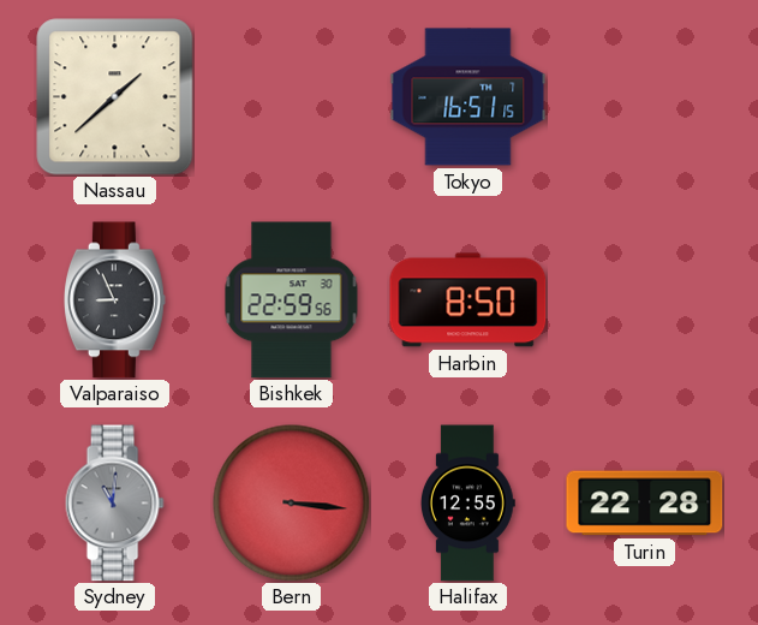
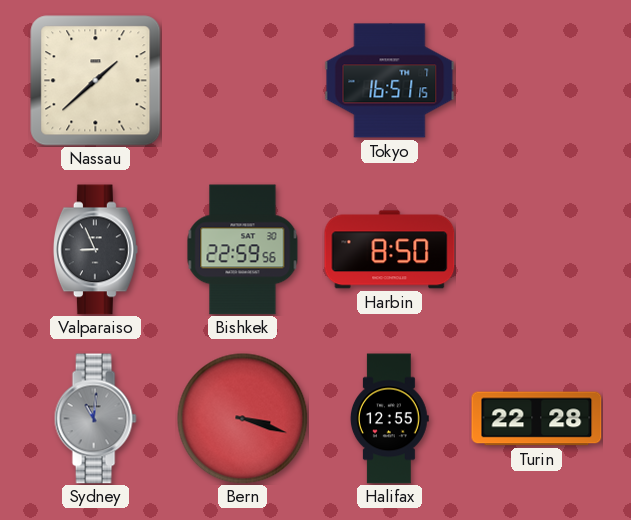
Bern: 3:16 -> 3:18 (243, 419)
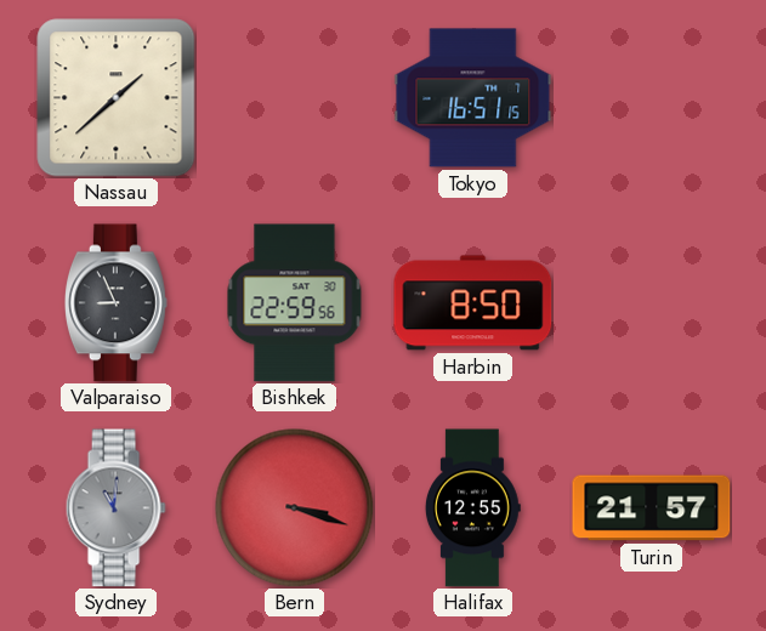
Turin: 22:28 -> 21:57 (652, 508)
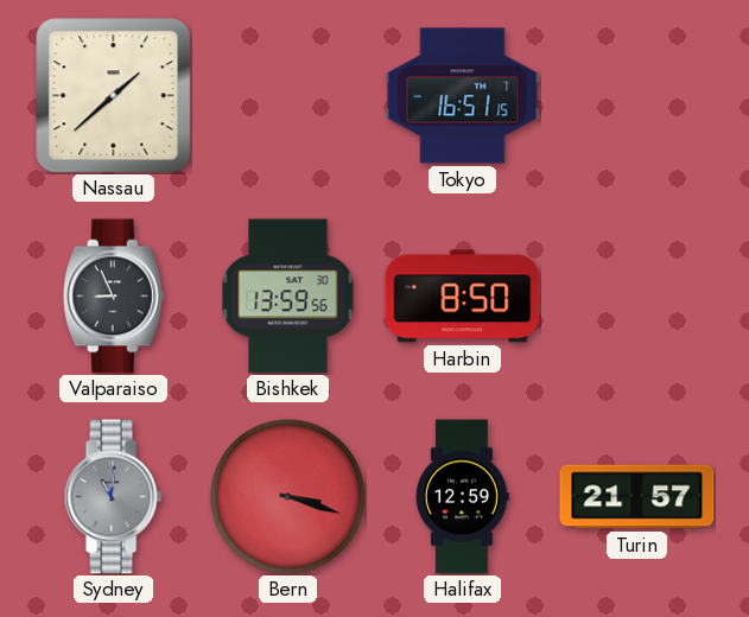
Bishkek: 22:59 -> 13:59 (288, 297)
Halifax: 12:55 -> 12:59 (462, 497)
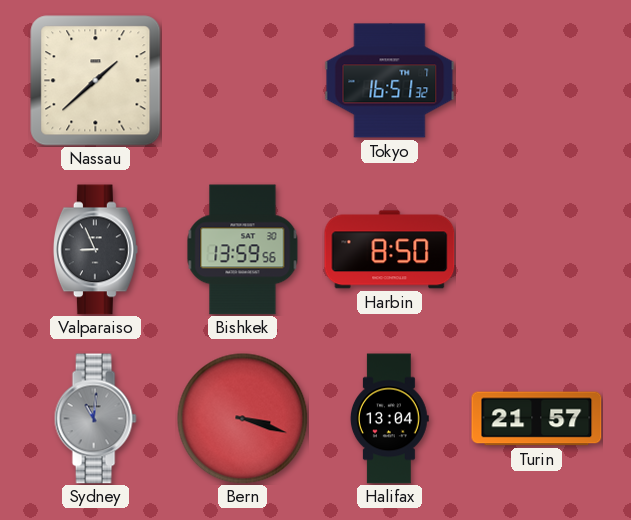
Tokyo: 16:51:15 -> 16:51:32 (390, 81)
Halifax: 12:59 -> 13:04 (389, 419)
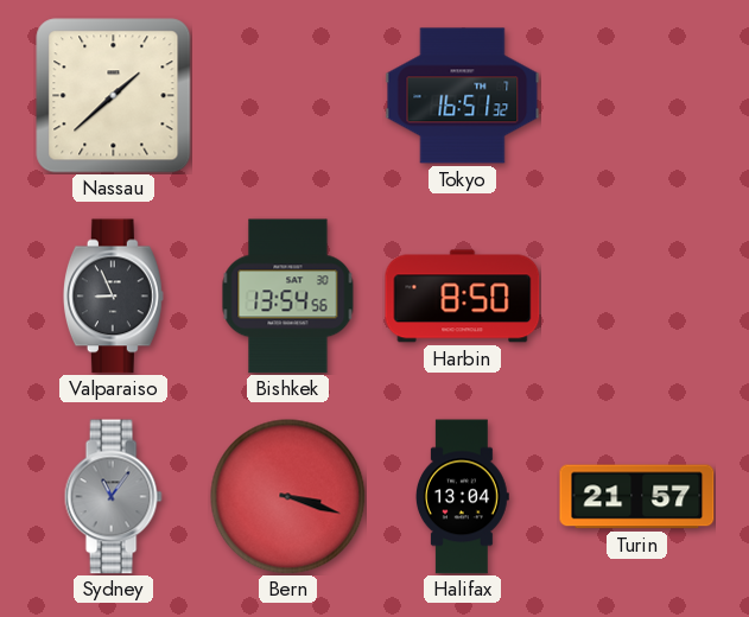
Bishkek: 13:59 -> 13:54 (288, 297)
Sydney: 11:01 -> 11:06 (113, 497)
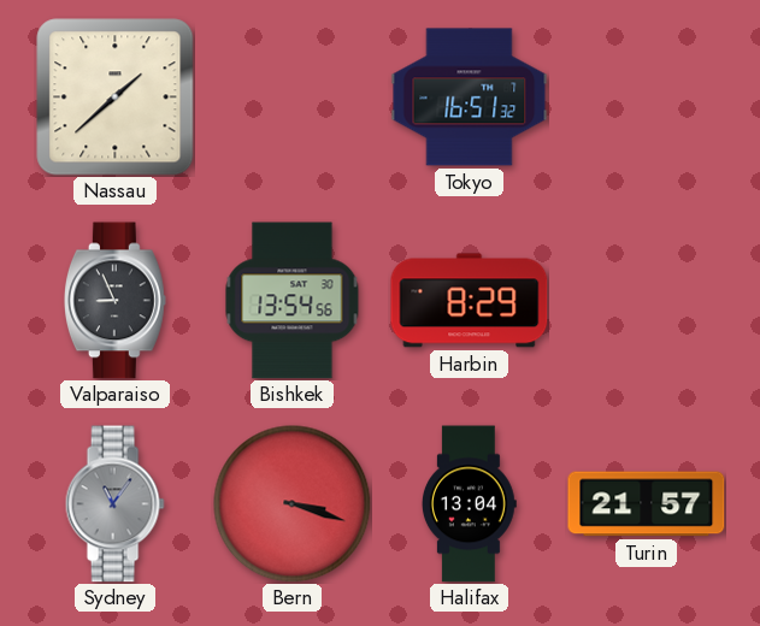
Harbin: 8:50 -> 8:29 (470, 301)
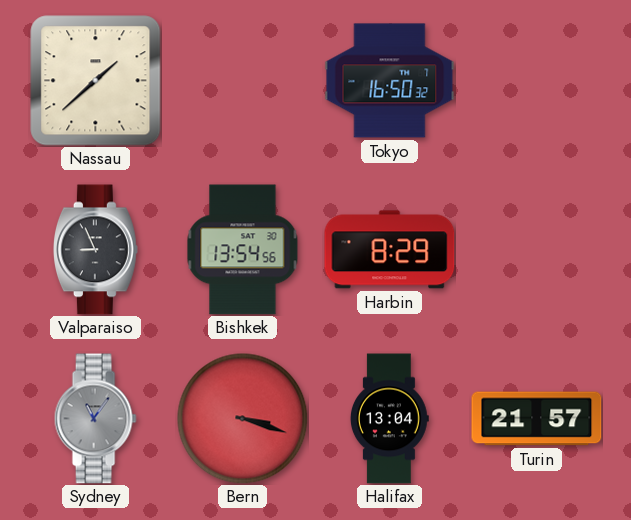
Tokyo: 16:51 -> 16:50 (390, 81)
